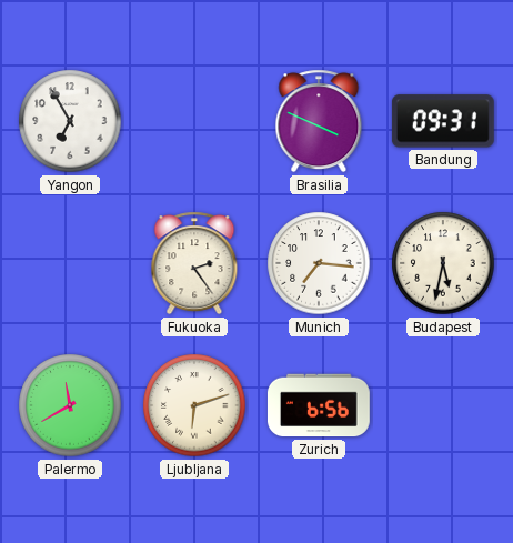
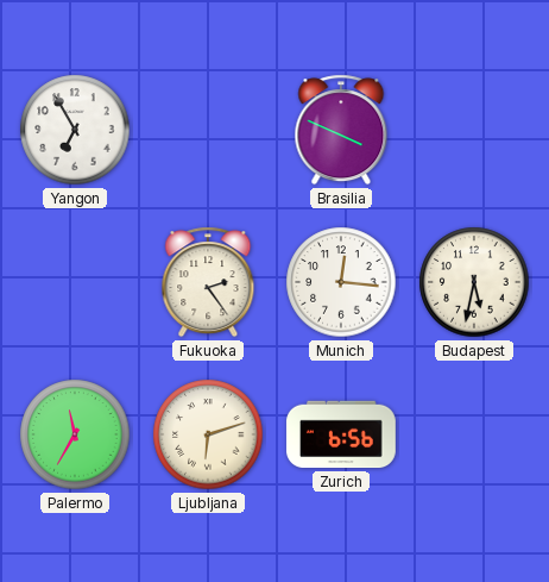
Bandung: 09:31 -> none (443, 121)
Munich: 7:16 -> 12:16 (341, 282)
Palermo: 11:40 -> 11:35 (75, 434)
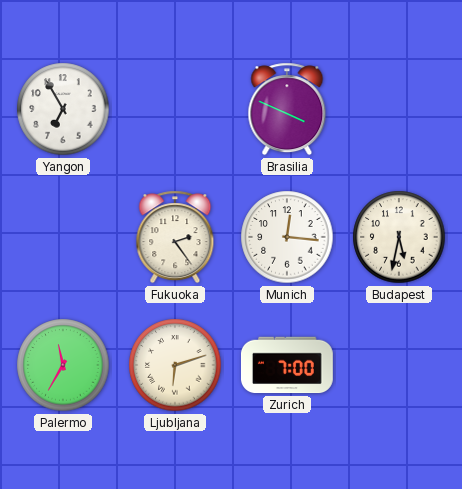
Zurich: 6:56 -> 7:00 (287, 365)
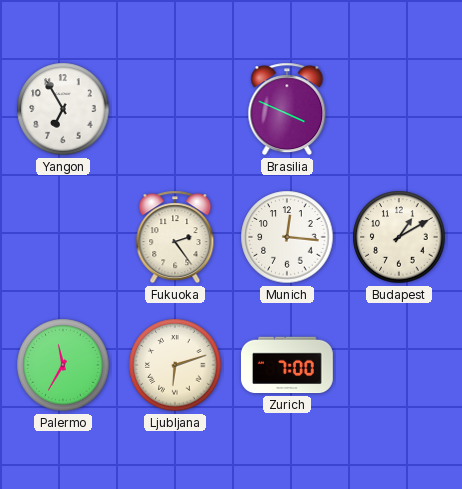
Budapest: 5:32 -> 1:10 (399, 237)
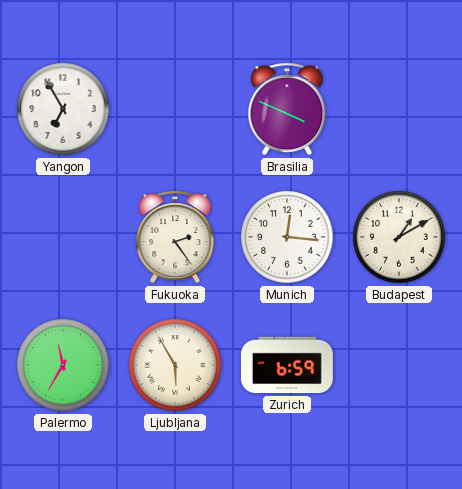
Ljubljana: 6:12 -> 5:55 (175, 365)
Zurich: 7:00 -> 6:59 (287, 365)
